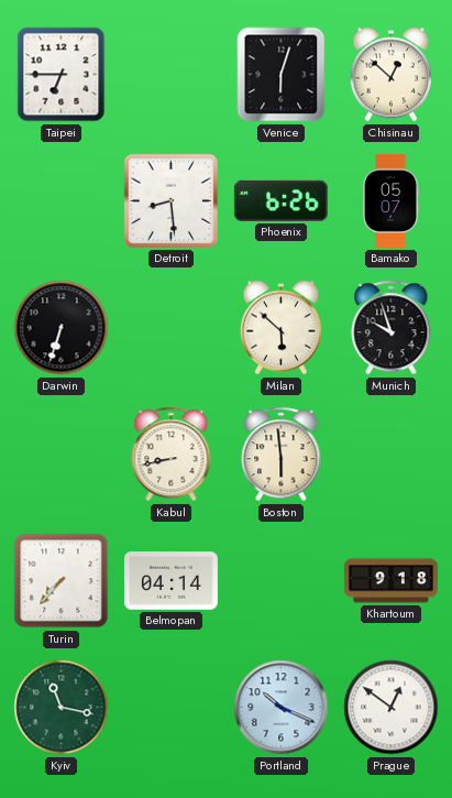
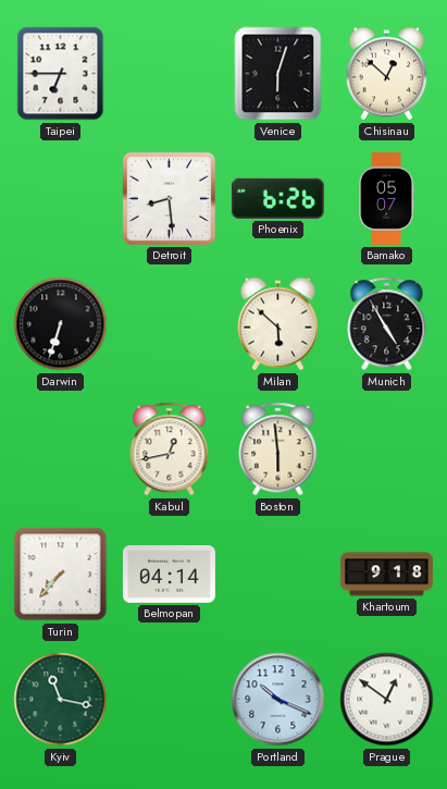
Munich: 9:57 -> 4:55 (387, 324)
Kabul: 8:43 -> 12:43 (170, 449)
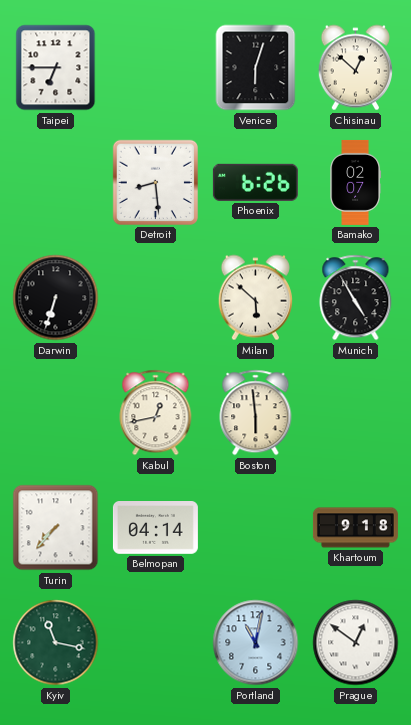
Bamako: 05:07 -> 02:07 (356, 182)
Portland: 10:19 -> 11:02 (256, 643)
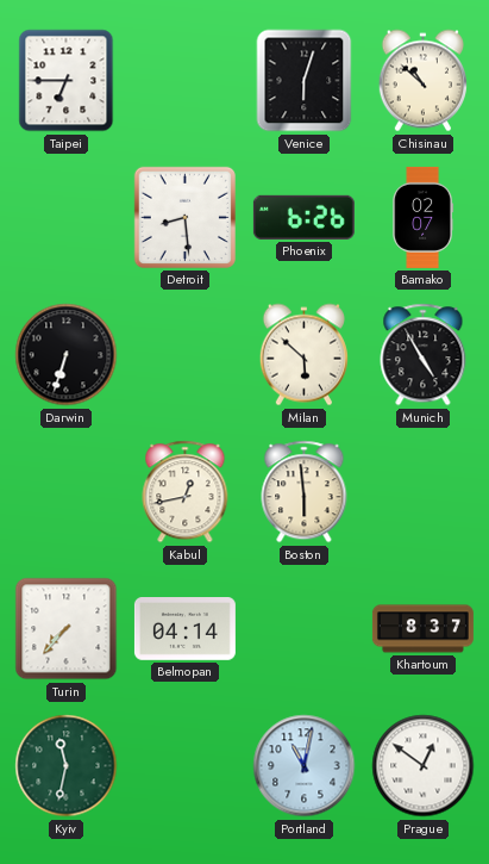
Chisinau: 12:52 -> 10:52 (422, 81)
Khartoum: 9:18 -> 8:37 (422, 629)
Kyiv: 11:17 -> 11:32 (67, 766)
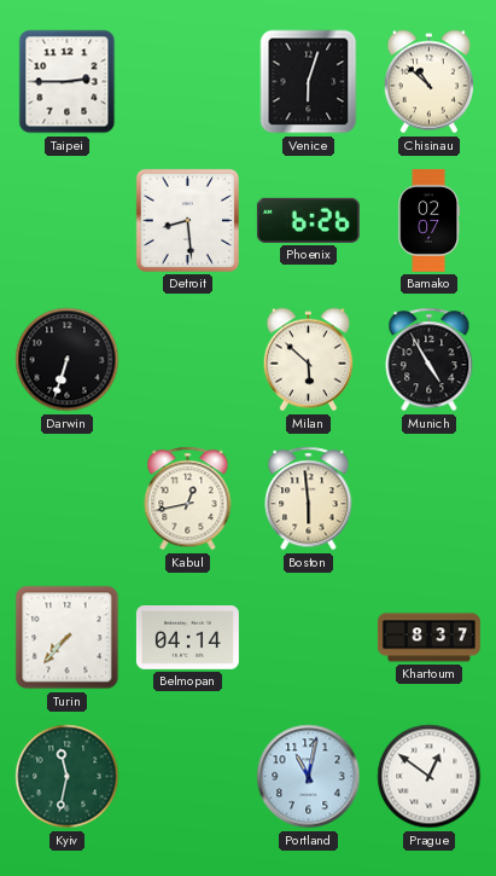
Taipei: 6:45 -> 2:45 (68, 82)
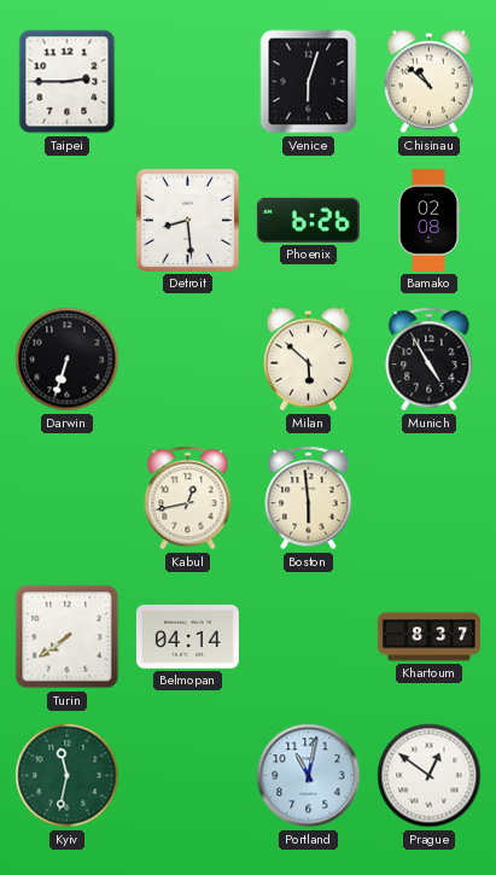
Bamako: 02:07 -> 02:08 (430, 220)
Turin: 7:37 -> 7:39 (68, 637)
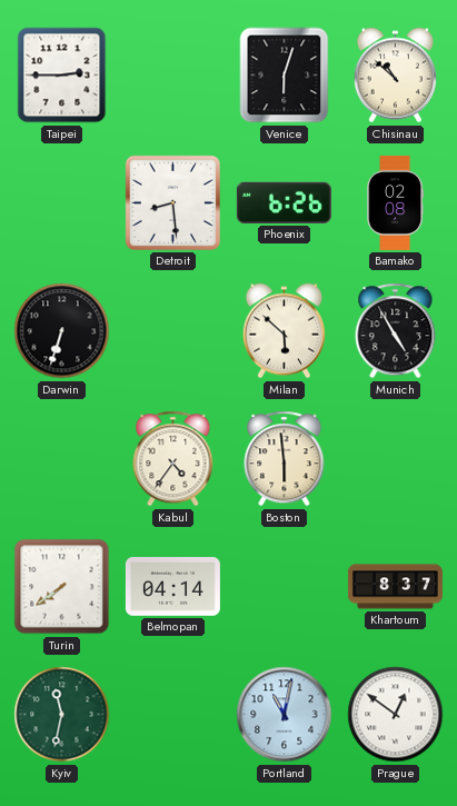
Kabul: 12:43 -> 4:36 (173, 459)
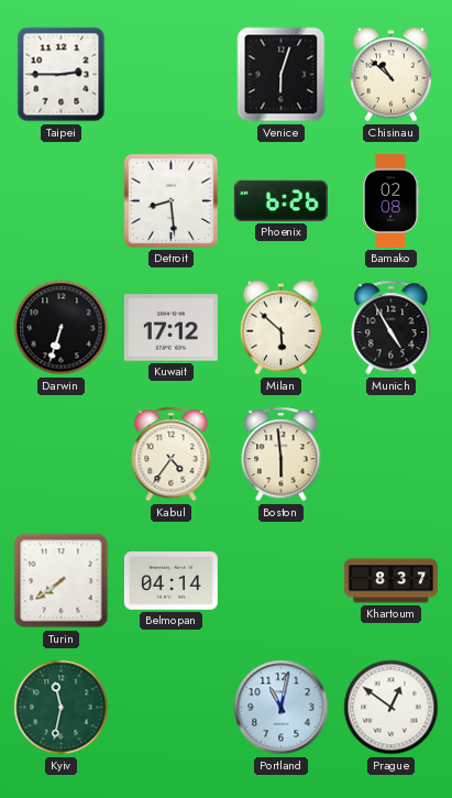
Kuwait: none -> 17:12 (170, 328)
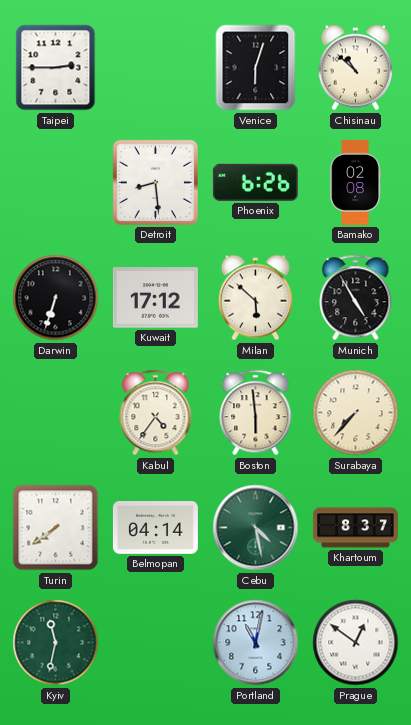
Surabaya: none -> 7:37 (356, 413)
Cebu: none -> 4:28 (256, 528)
